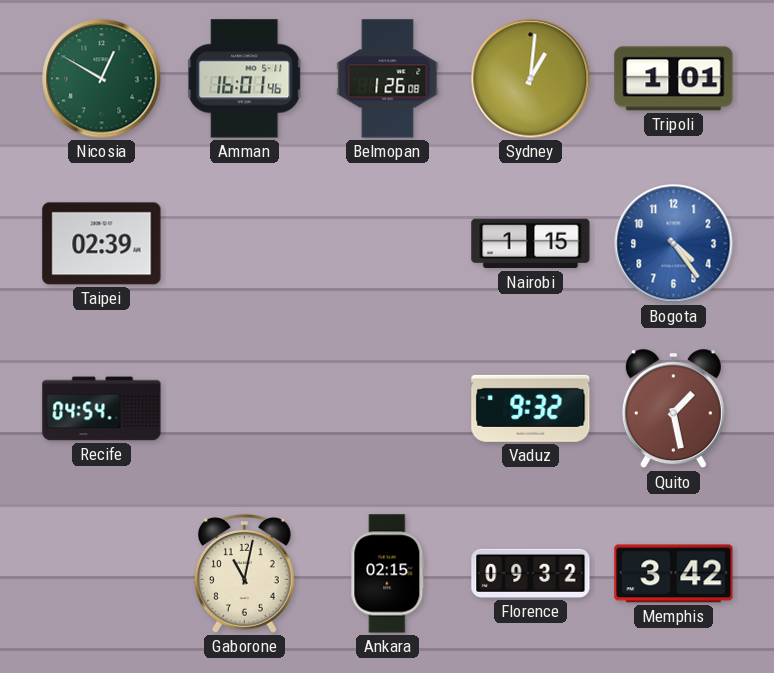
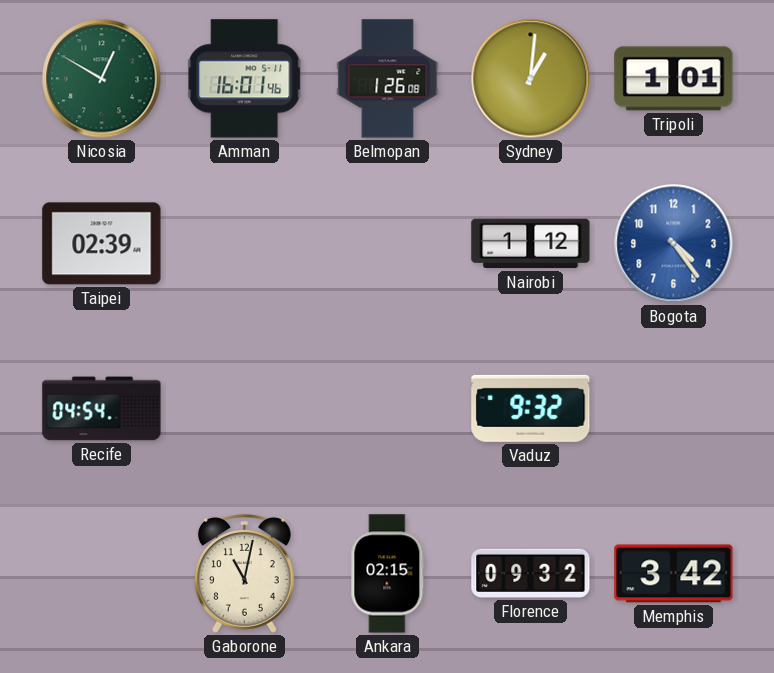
Nairobi: 1:15 -> 1:12 (531, 244)
Quito: 1:28 -> none (673, 409)
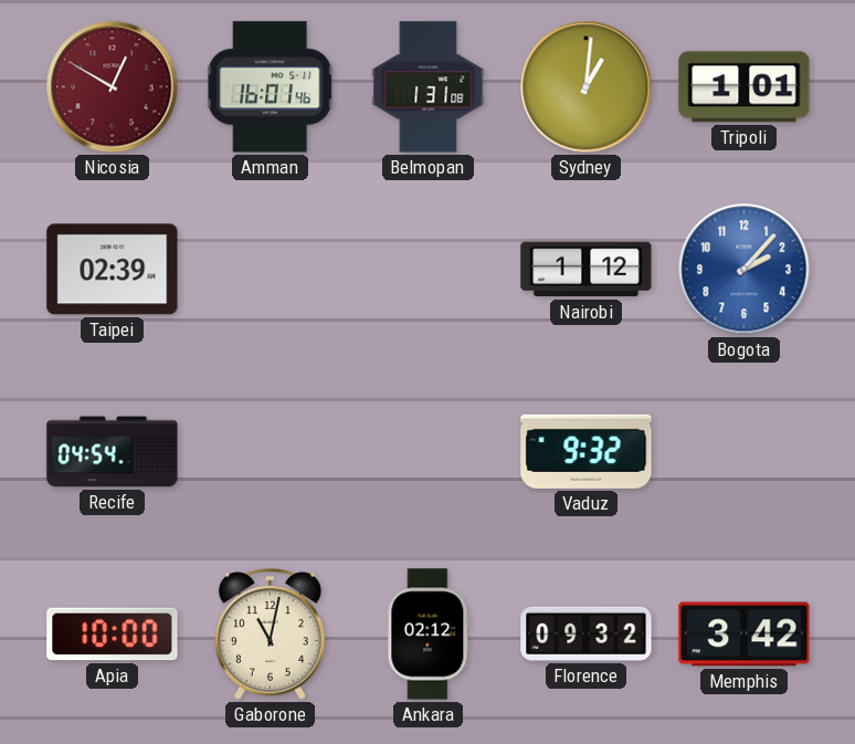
Nicosia dial: green -> burgundy (113, 87)
Belmopan: 1:26 -> 1:31 (429, 87)
Bogota: 4:24 -> 2:07 (745, 270)
Apia: none -> 10:00 (113, 635)
Ankara: 02:15 -> 02:12 (429, 635)
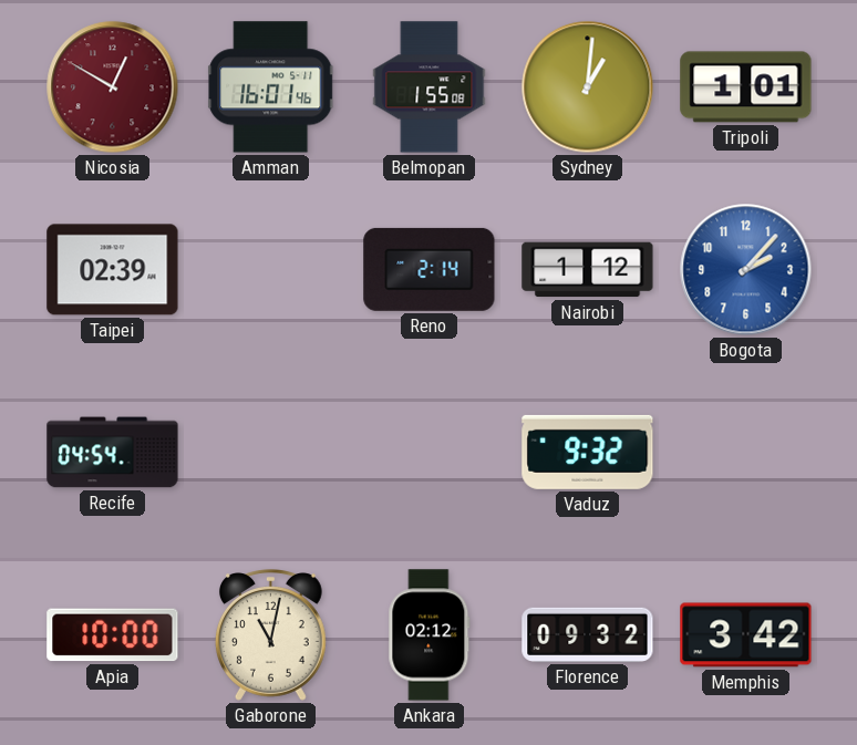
Belmopan: 1:31 -> 1:55 (430, 87)
Reno: none -> 2:14 (430, 269)
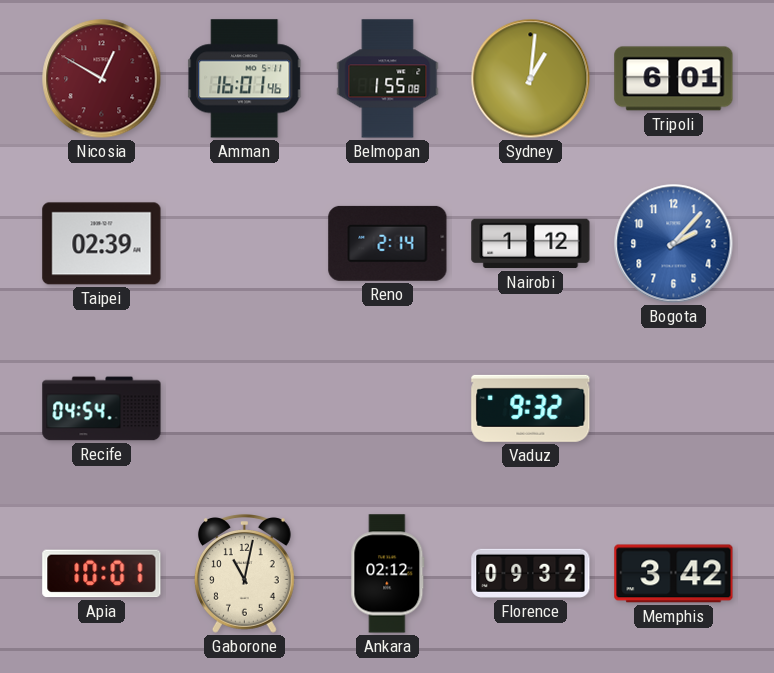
Tripoli: 1:01 -> 6:01 (674, 79)
Apia: 10:00 -> 10:01 (102, 574)
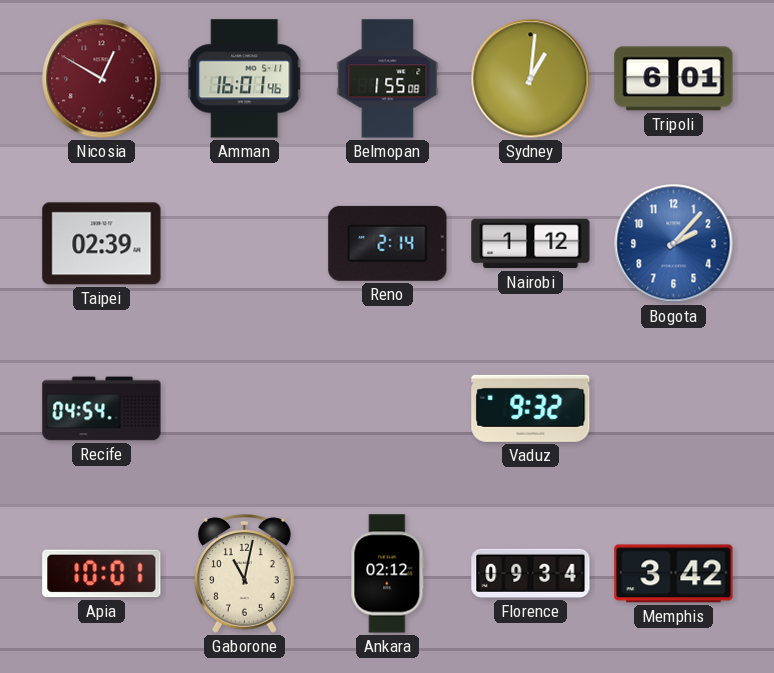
Florence: 09:32 -> 09:34 (531, 573)
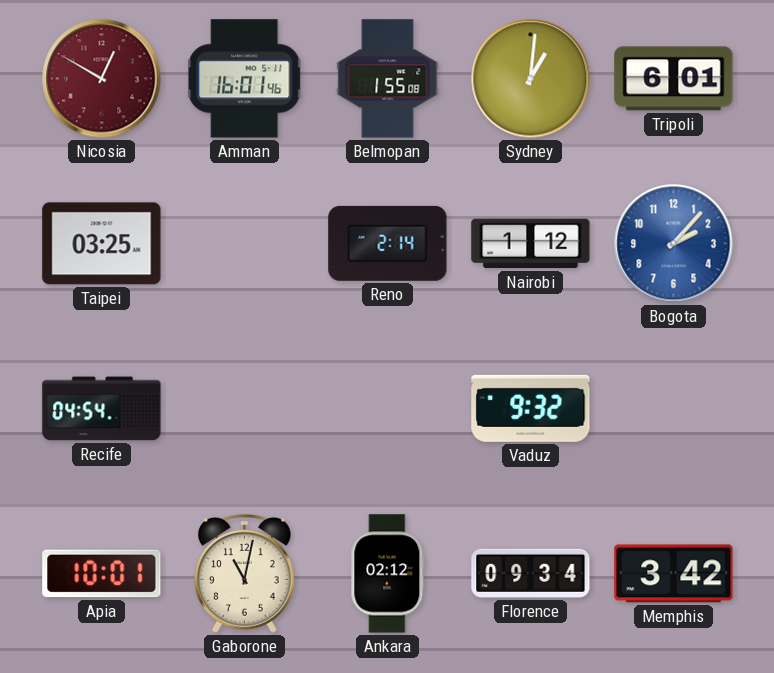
Taipei: 02:39 -> 03:25 (102, 244)
